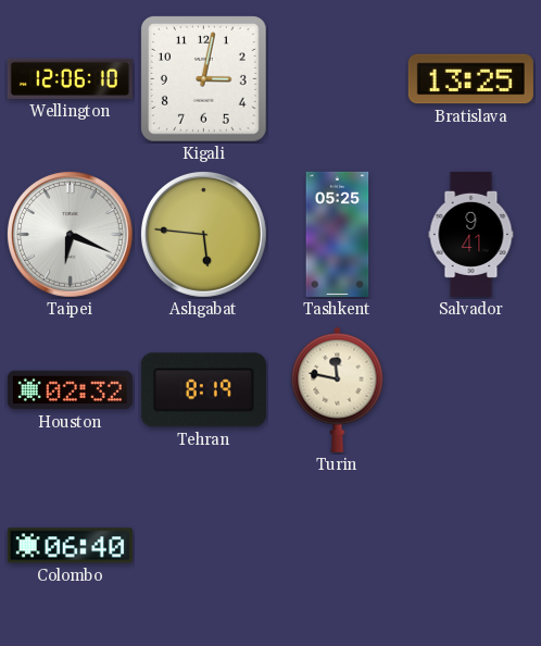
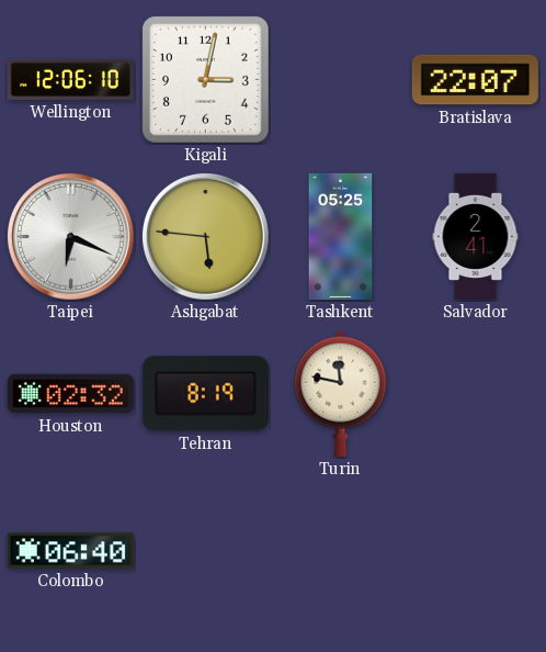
Bratislava: 13:25 -> 22:07 (475, 80)
Salvador: 9:41 -> 2:41 (476, 236)
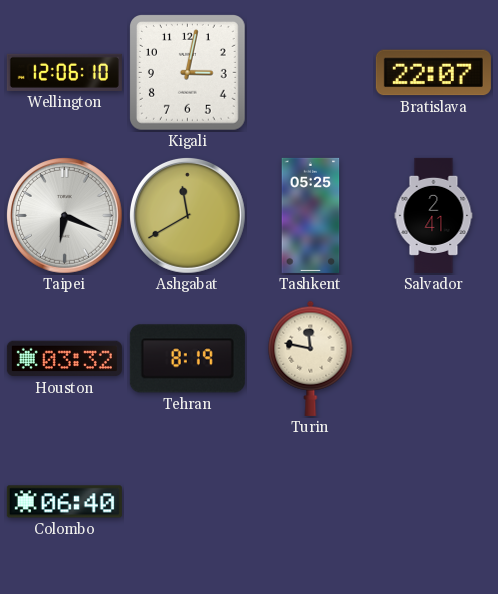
Ashgabat: 5:46 -> 11:40 (187, 215)
Houston: 02:32 -> 03:32 (64, 359)
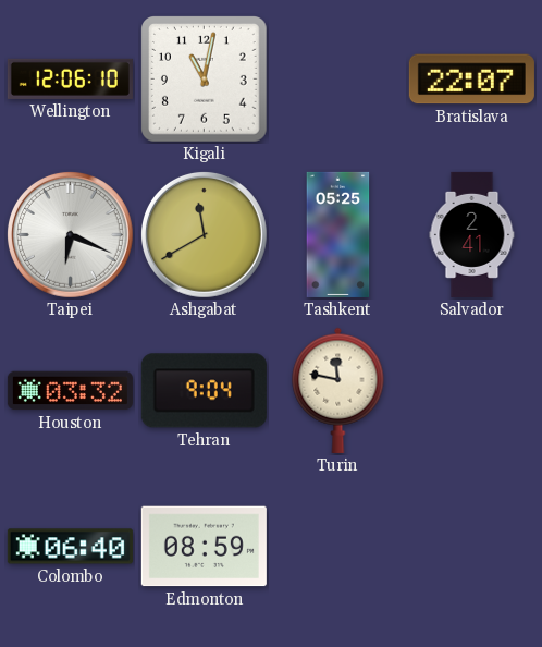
Kigali: 3:02 -> 11:02 (205, 80)
Tehran: 8:19 -> 9:04 (204, 391)
Edmonton: none -> 08:59 (204, 547)
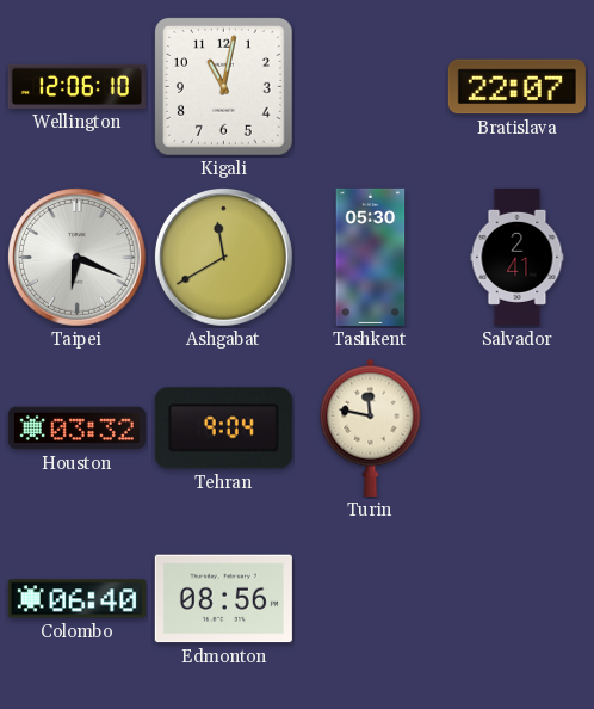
Tashkent: 05:25 -> 05:30 (371, 257)
Edmonton: 08:59 -> 08:56 (223, 599)
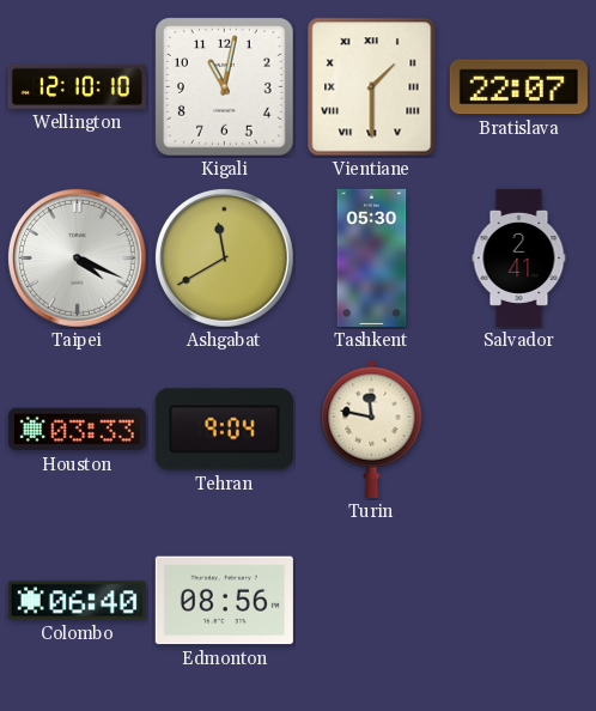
Wellington: 12:06 -> 12:10 (77, 86)
Vientiane: none -> 1:30 (372, 87)
Taipei: 6:19 -> 4:19 (77, 257)
Houston: 03:32 -> 03:33 (77, 430)
